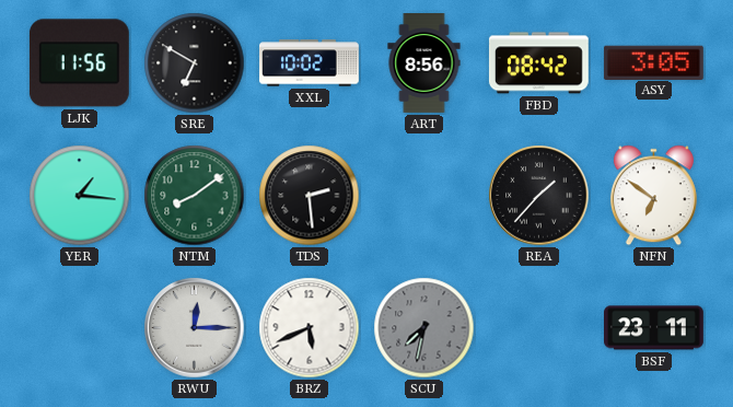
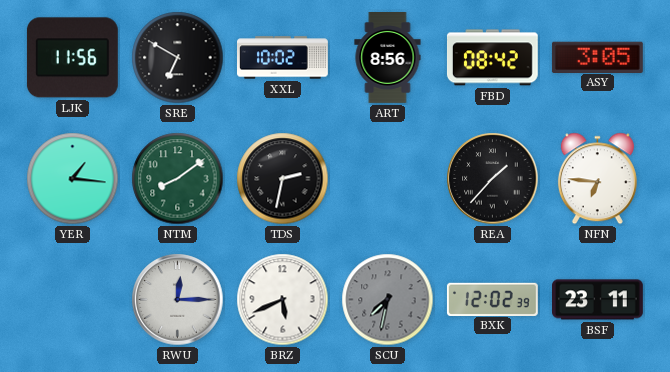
TDS: 2:29 -> 2:32 (283, 179)
NFN: 6:51 -> 6:46 (597, 179)
BXK: none -> 12:02 (492, 299)
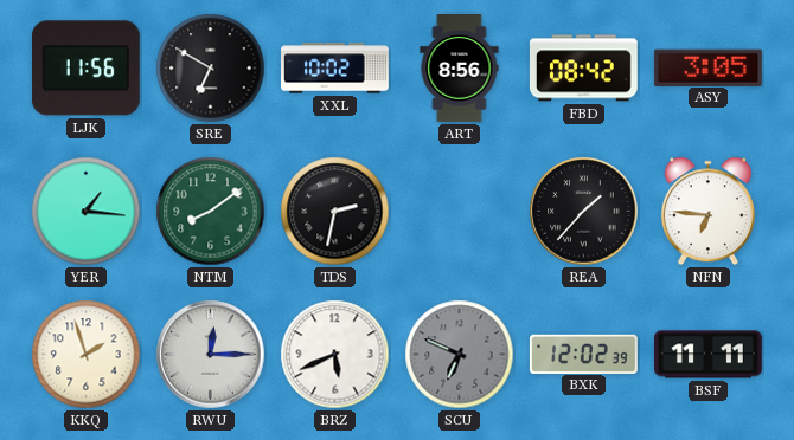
KKQ: none -> 1:57 (87, 355)
SCU: 7:32 -> 6:49 (460, 355)
BSF: 23:11 -> 11:11 (709, 355)
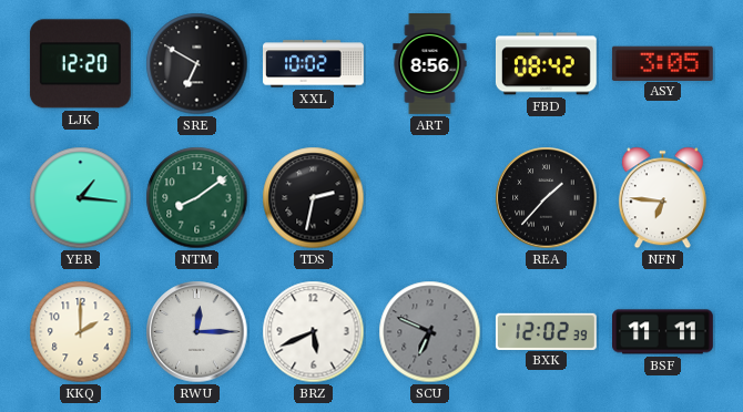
LJK: 11:56 -> 12:20 (80, 64)
KKQ: 1:57 -> 2:00 (81, 332)
